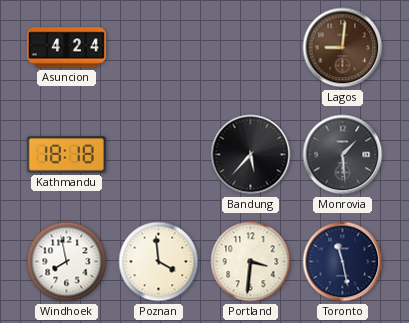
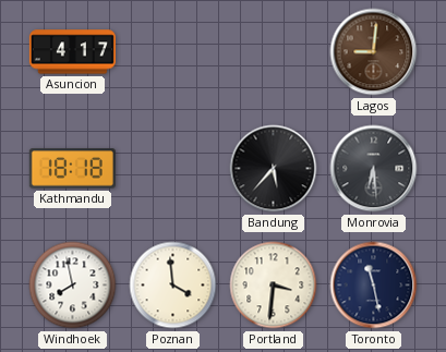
Asuncion: 4:24 -> 4:17 (72, 52)
Monrovia: 1:29 -> 6:29 (374, 169)
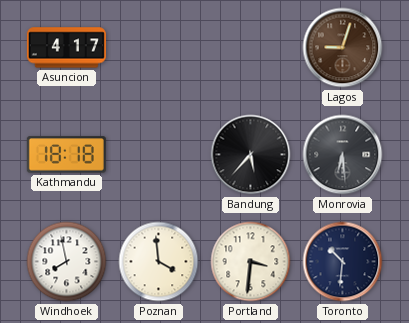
Lagos: 9:01 -> 9:03 (343, 48)
Toronto: 11:28 -> 10:31 (343, 262)
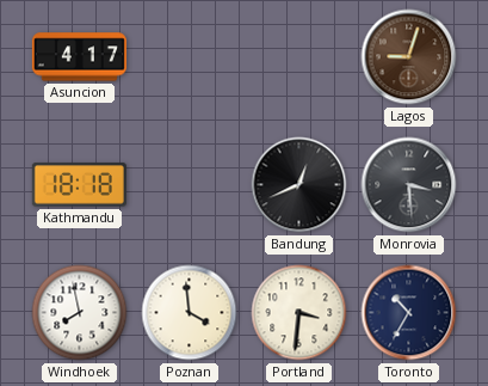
Bandung: 5:37 -> 12:41 (299, 185)
Monrovia: 6:29 -> 3:29 (409, 185)
Toronto: 10:31 -> 10:35 (409, 313)
